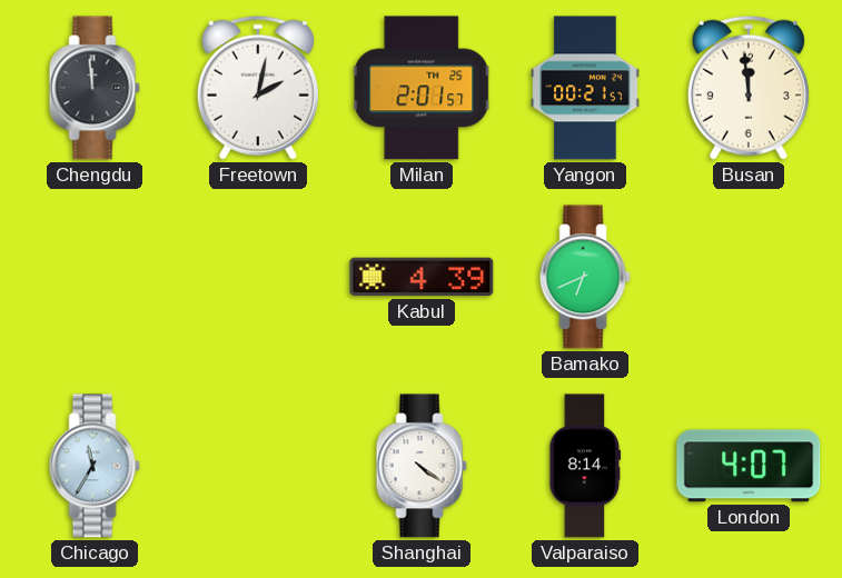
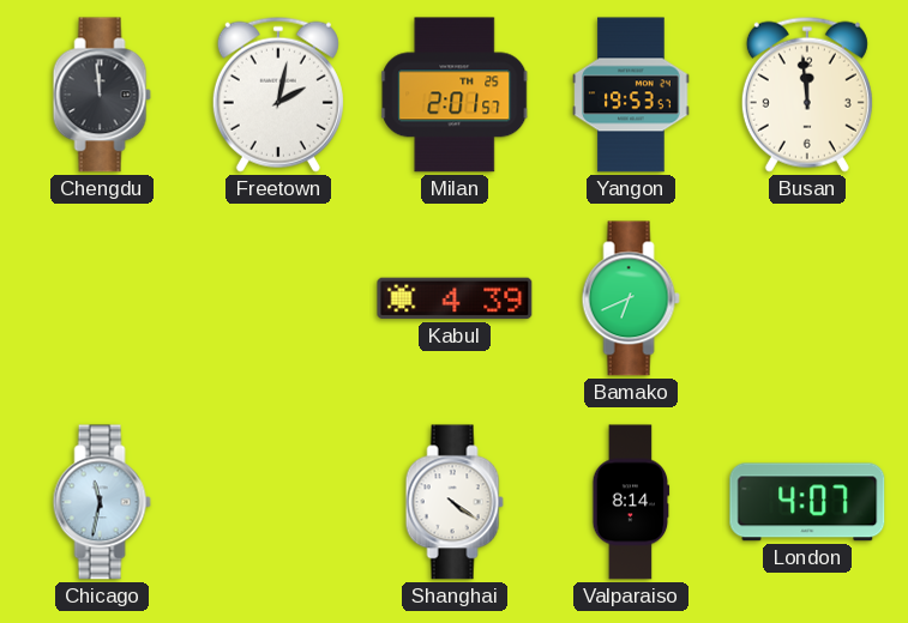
Yangon: 00:21 -> 19:53 (631, 95)
Chicago: 11:35 -> 11:32 (102, 502)
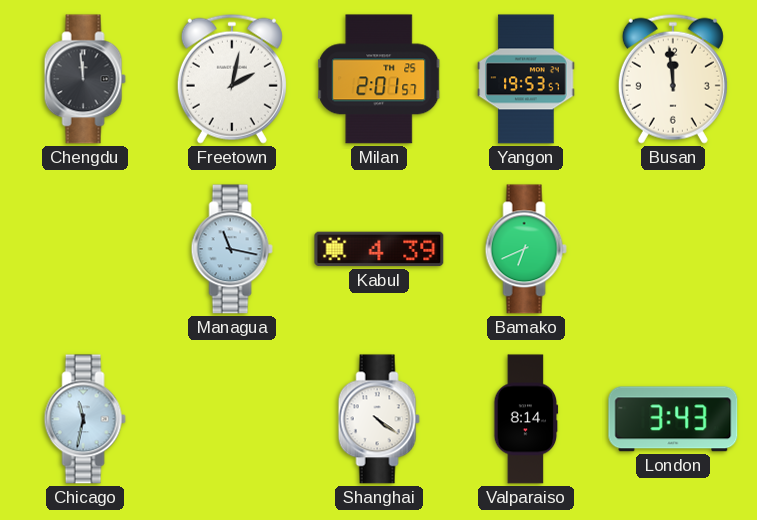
Managua: none -> 11:17 (232, 249)
London: 4:07 -> 3:43 (673, 419)
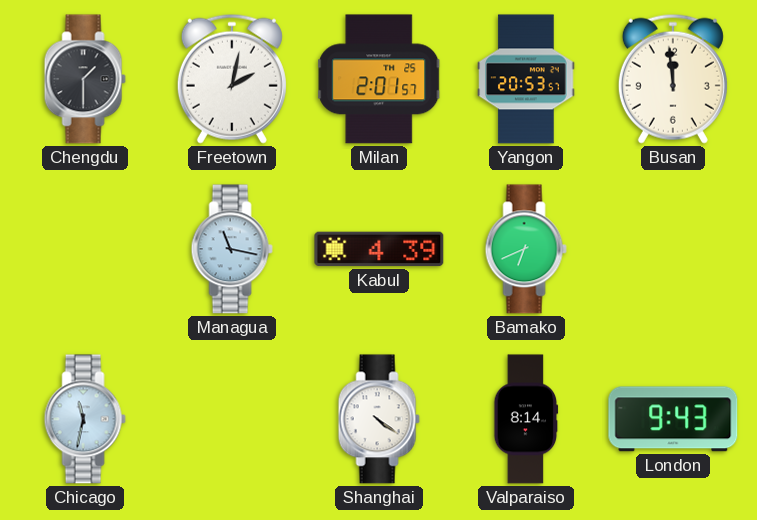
Chengdu: 11:59 -> 1:30 (85, 79)
Yangon: 19:53 -> 20:53 (526, 79)
London: 3:43 -> 9:43 (673, 419)
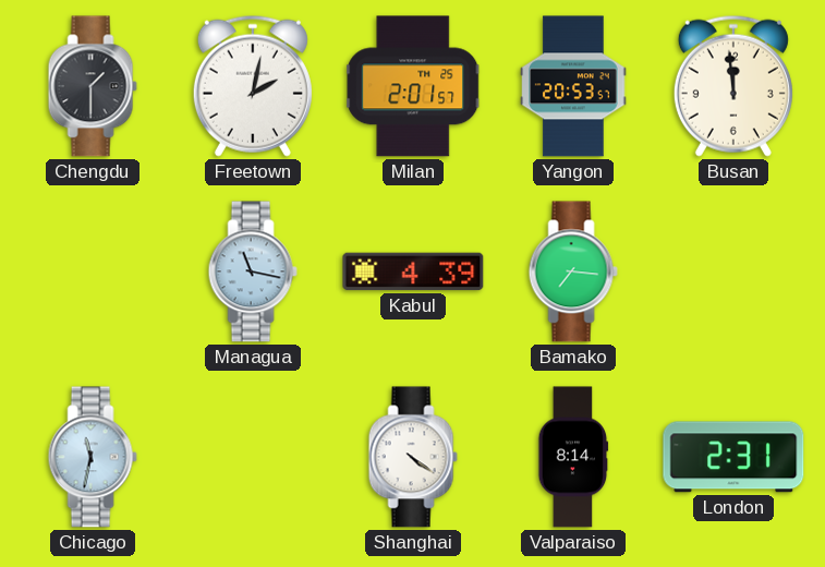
Bamako: 6:41 -> 7:16 (573, 272)
London: 9:43 -> 2:31 (733, 457)
